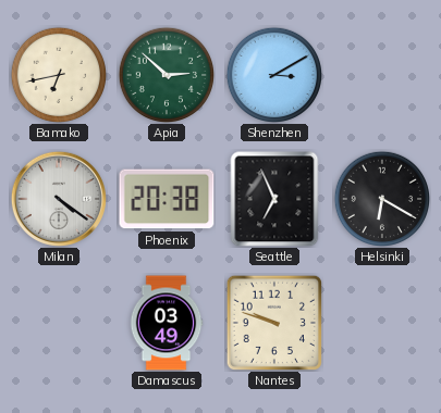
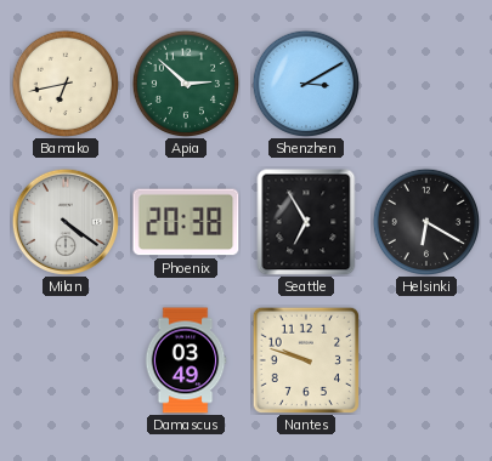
Seattle: 6:56 -> 6:55 (306, 222)
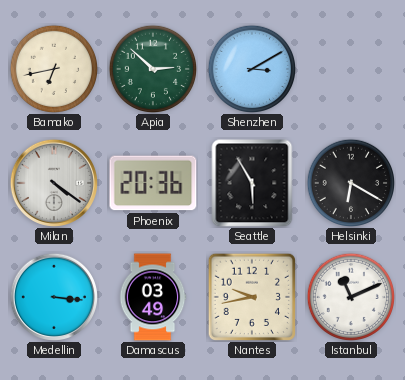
Phoenix: 20:38 -> 20:36 (153, 183)
Seattle: 6:55 -> 5:55 (252, 183)
Medellin: none -> 3:16 (54, 297)
Nantes: 9:48 -> 9:43 (251, 296)
Istanbul: none -> 11:11 (350, 296)
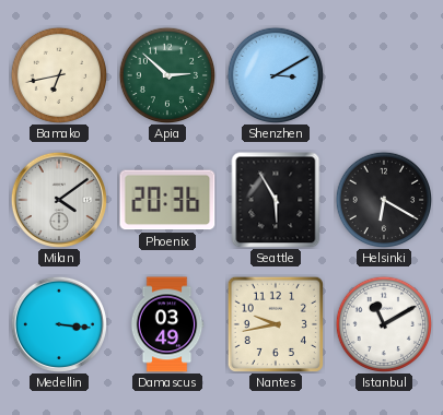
Milan: 4:21 -> 4:09 (59, 200)
Istanbul: 11:11 -> 11:10 (383, 323)
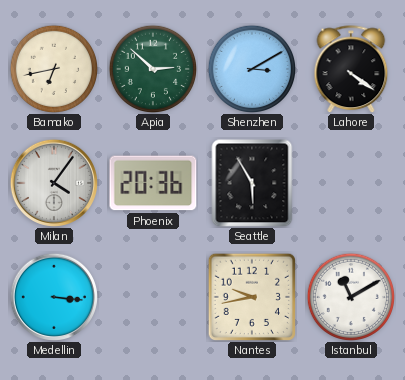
Lahore: none -> 4:21 (351, 69)
Milan: 4:09 -> 4:06 (54, 183)
Helsinki: 6:20 -> none (383, 199)
Damascus: 03:49 -> none (167, 324)
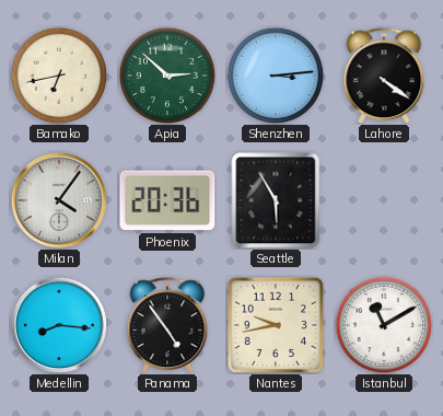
Shenzhen: 3:10 -> 3:14 (275, 74)
Medellin: 3:16 -> 8:16 (59, 325)
Panama: none -> 4:54 (167, 325)
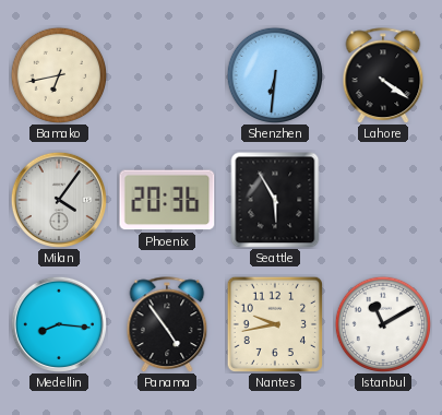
Apia: 2:52 -> none (166, 74)
Shenzhen: 3:14 -> 6:31 (274, 74)
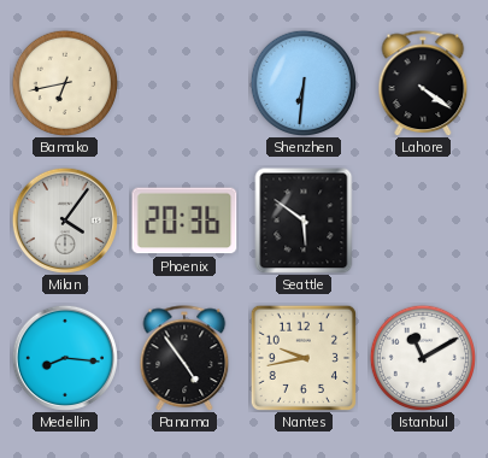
Seattle: 5:55 -> 5:51 (304, 221)
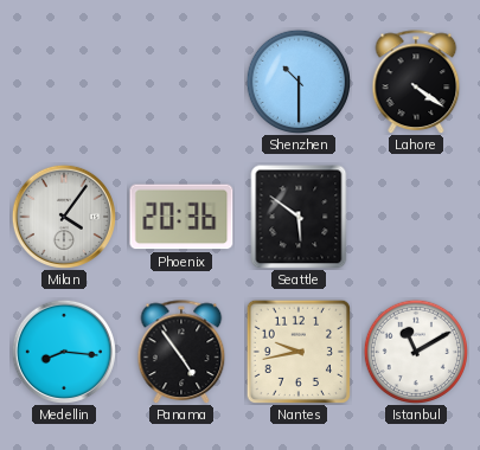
Bamako: 6:43 -> none (64, 82)
Shenzhen: 6:31 -> 10:30 (297, 81)
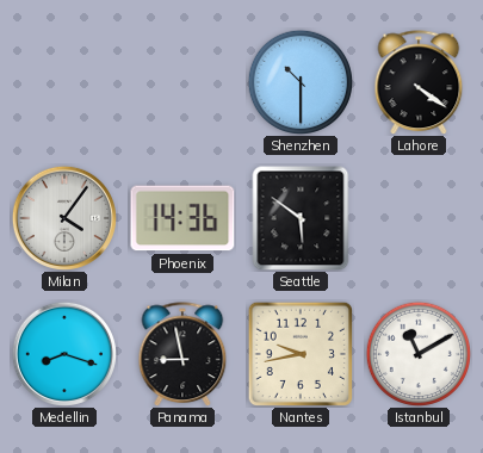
Phoenix: 20:36 -> 14:36 (182, 218)
Medellin: 8:16 -> 8:18 (64, 354)
Panama: 4:54 -> 8:58 (182, 354)
